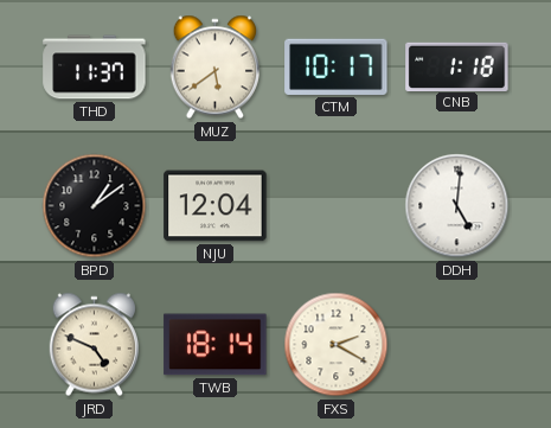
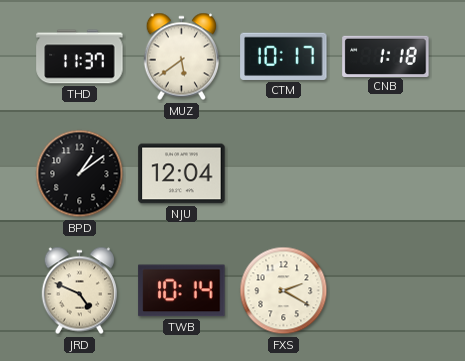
DDH: 5:01 -> none (457, 206)
TWB: 18:14 -> 10:14 (182, 291)
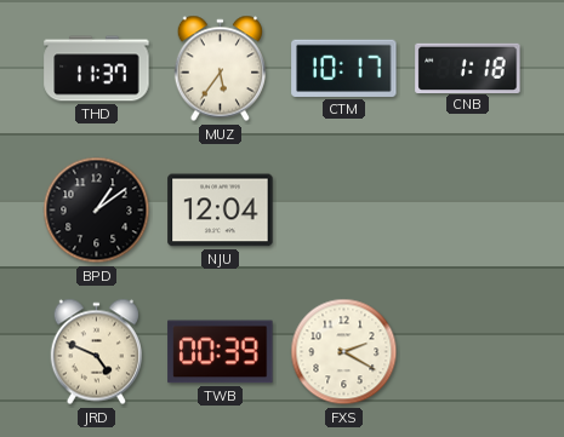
MUZ: 5:39 -> 5:36 (220, 69)
TWB: 10:14 -> 00:39 (221, 352)
